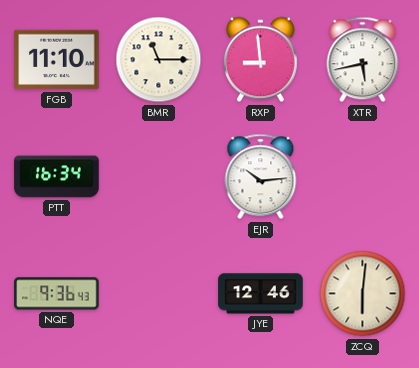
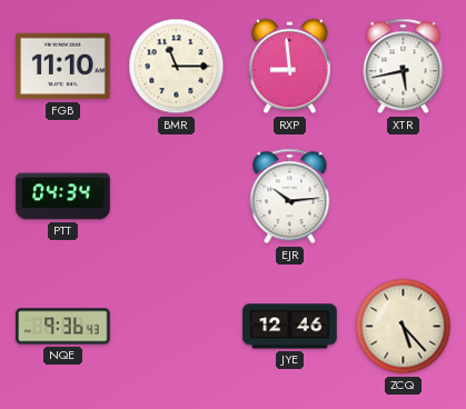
PTT: 16:34 -> 04:34 (63, 197)
ZCQ: 6:01 -> 5:23 (404, 327)
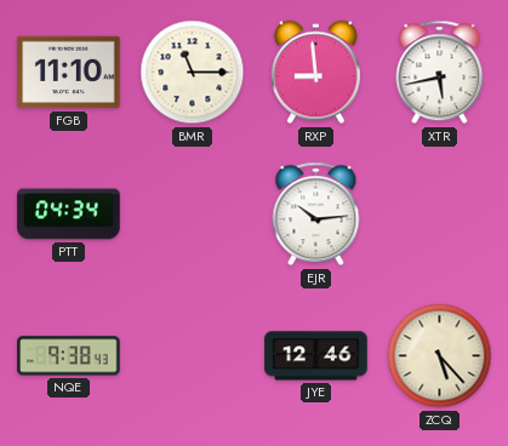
NQE: 9:36 -> 9:38 (69, 356)
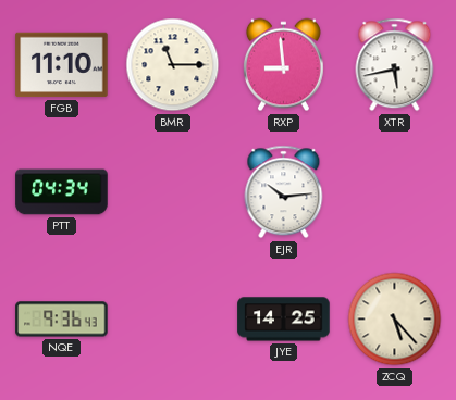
NQE: 9:38 -> 9:36 (62, 320)
JYE: 12:46 -> 14:25 (284, 320)
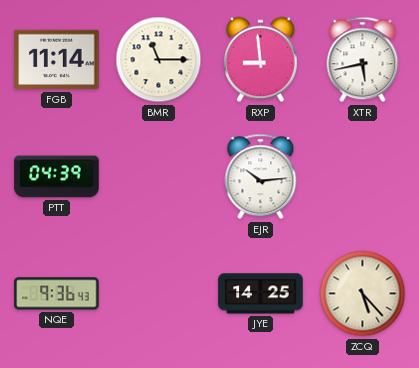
FGB: 11:10 -> 11:14 (57, 60)
PTT: 04:34 -> 04:39 (57, 177)
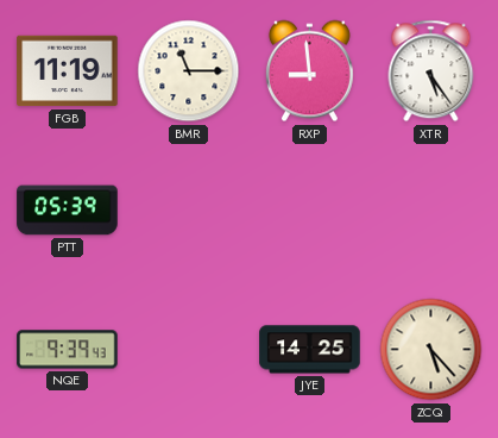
FGB: 11:14 -> 11:19 (68, 71)
XTR: 5:43 -> 5:24 (431, 71)
PTT: 04:39 -> 05:39 (68, 211)
EJR: 10:14 -> none (261, 177)
NQE: 9:36 -> 9:39 (68, 350)
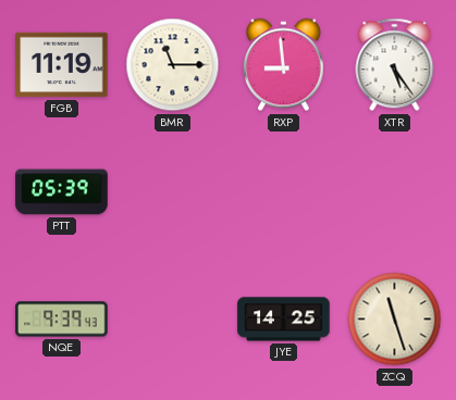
ZCQ: 5:23 -> 11:27 (395, 320)
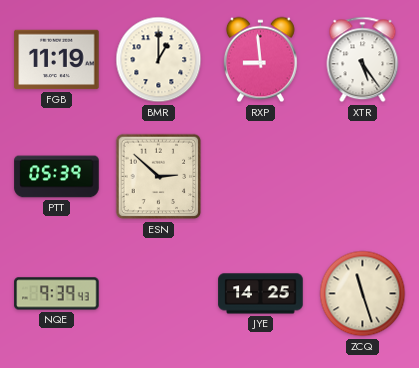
BMR: 11:15 -> 1:00 (159, 60)
ESN: none -> 2:52 (159, 177)
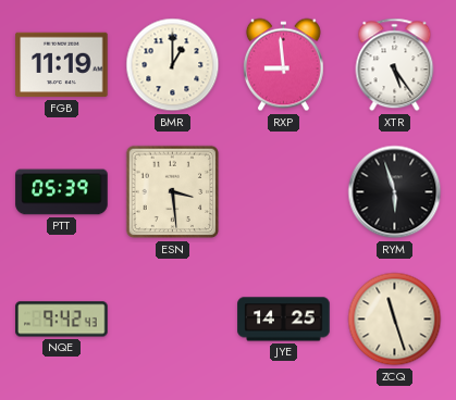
ESN: 2:52 -> 3:29 (173, 192)
RYM: none -> 5:57 (395, 192)
NQE: 9:39 -> 9:42 (62, 320)
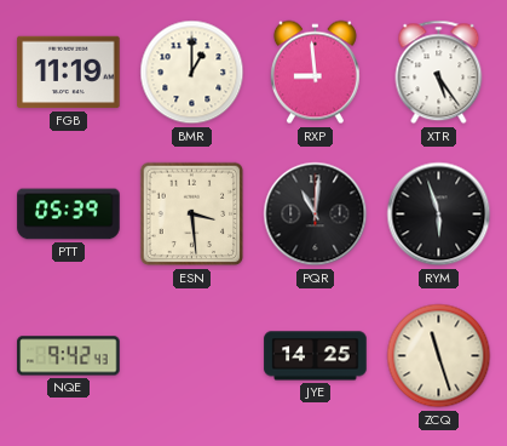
PQR: none -> 11:01 (316, 215)
